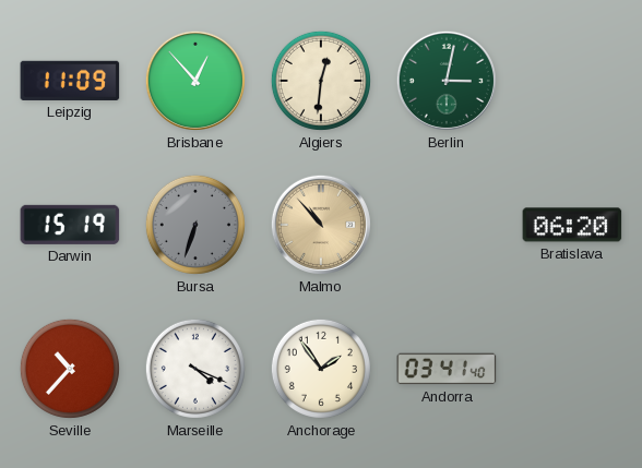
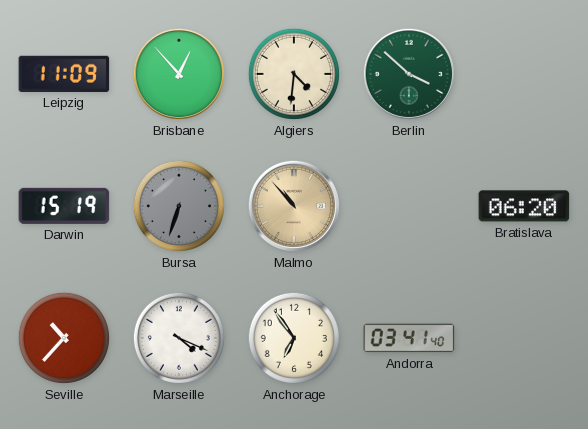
Algiers: 12:31 -> 4:31 (294, 74)
Berlin: 3:02 -> 3:52 (409, 74)
Anchorage: 1:54 -> 6:54 (294, 338)
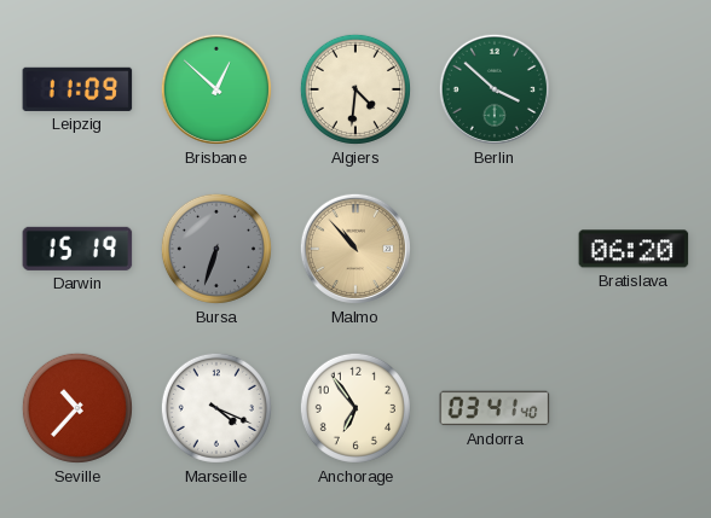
Brisbane: 12:53 -> 12:52 (216, 89)
